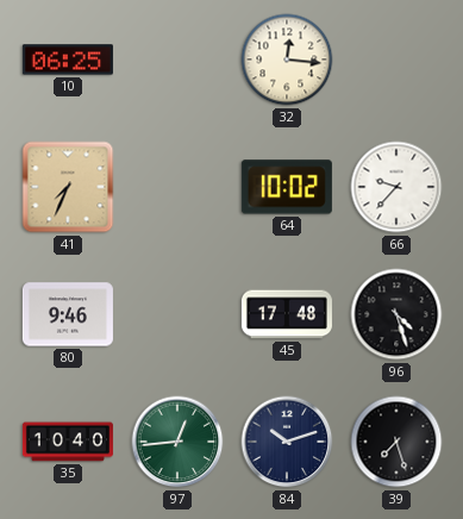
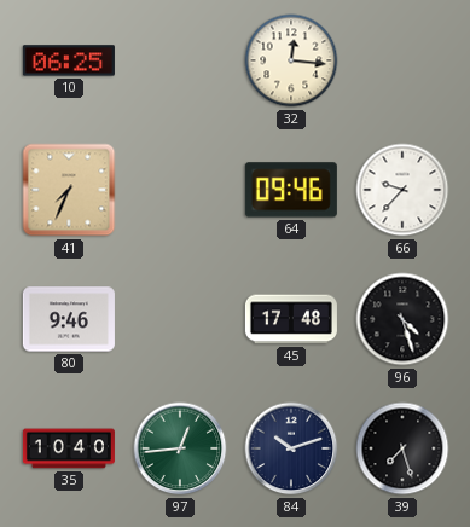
64: 10:02 -> 09:46 (291, 190)
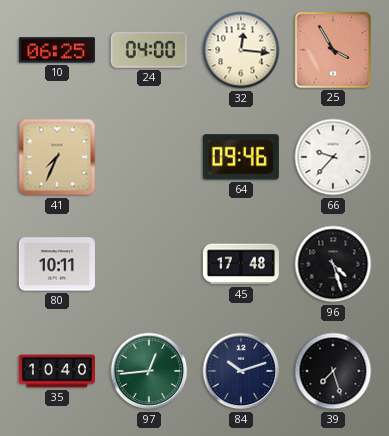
24: none -> 04:00 (149, 50)
25: none -> 3:55 (333, 50)
80: 9:46 -> 10:11 (57, 264)
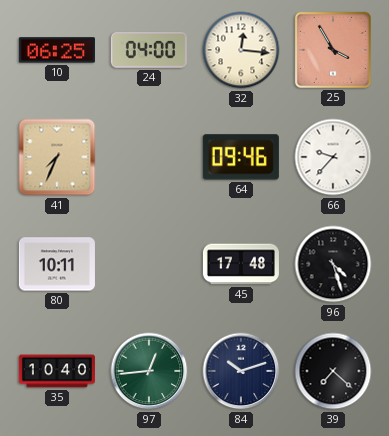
39: 7:27 -> 7:22 (333, 371)
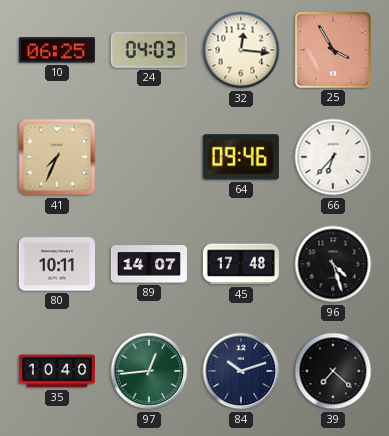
24: 04:00 -> 04:03 (149, 50)
66: 9:37 -> 6:37 (333, 157)
89: none -> 14:07 (149, 264)
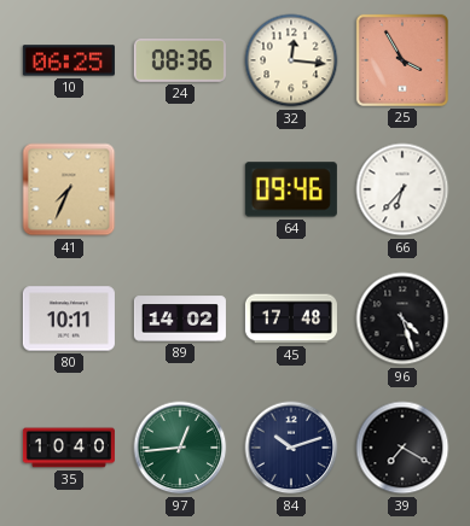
24: 04:03 -> 08:36 (180, 60)
89: 14:07 -> 14:02 (180, 318)
39: 7:22 -> 7:20 (402, 448)
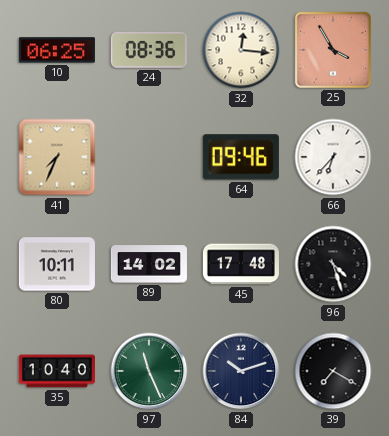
97: 12:44 -> 11:26 (149, 371)
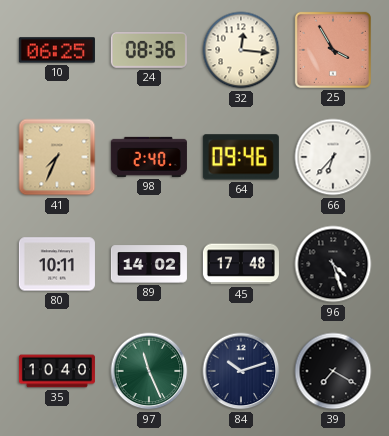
98: none -> 2:40 (149, 157)
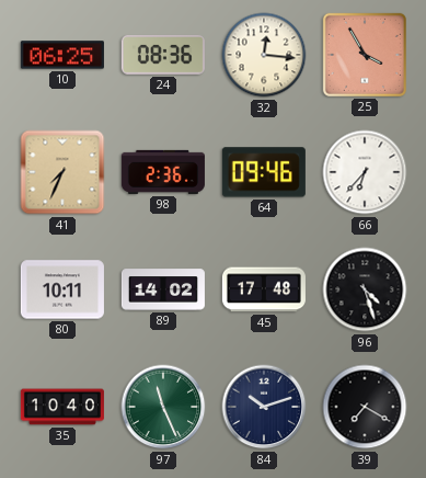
98: 2:40 -> 2:36 (163, 172)
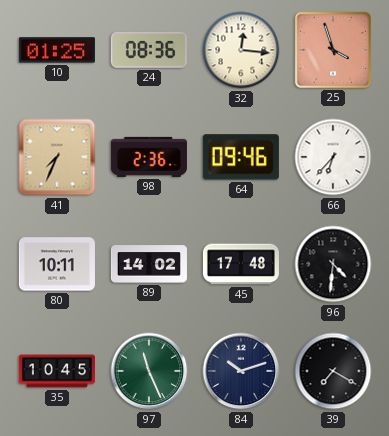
10: 06:25 -> 01:25 (57, 50)
25: 3:55 -> 3:57 (333, 50)
96: 4:27 -> 4:31 (333, 264)
35: 10:40 -> 10:45 (57, 371)
